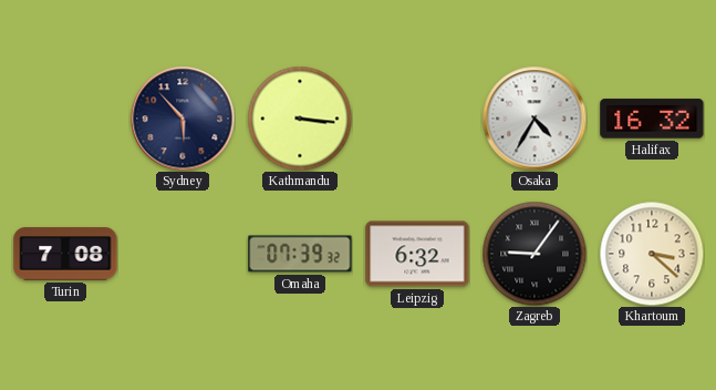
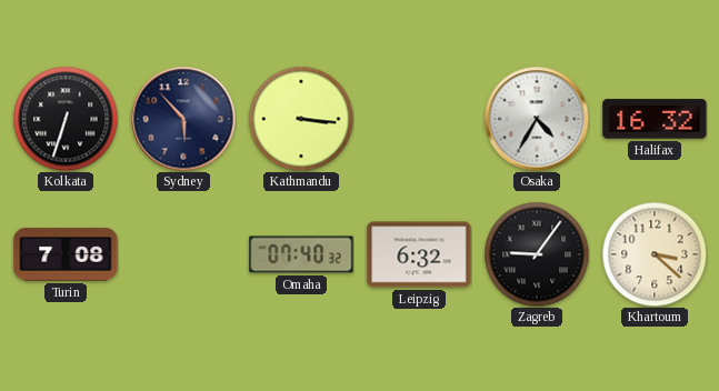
Kolkata: none -> 6:33 (66, 119)
Omaha: 07:39 -> 07:40 (301, 254)
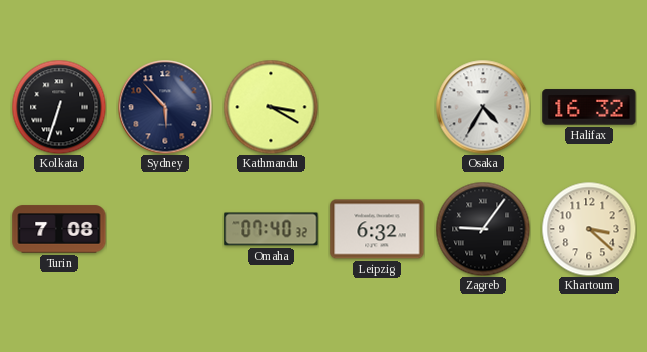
Kathmandu: 3:16 -> 3:20 (271, 107)
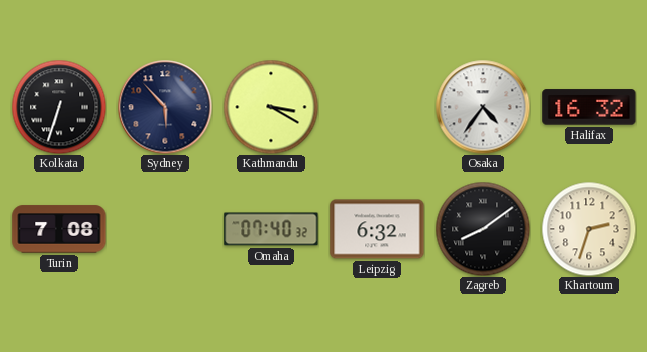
Osaka: 4:35 -> 4:36 (483, 107)
Zagreb: 9:06 -> 8:09 (483, 229)
Khartoum: 3:22 -> 2:33 (589, 229)
